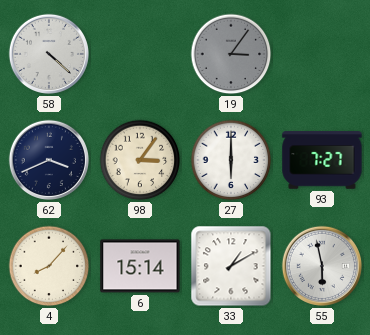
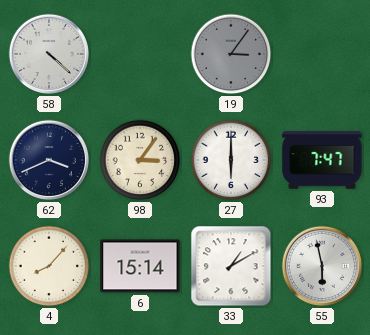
93: 7:27 -> 7:47 (322, 160)
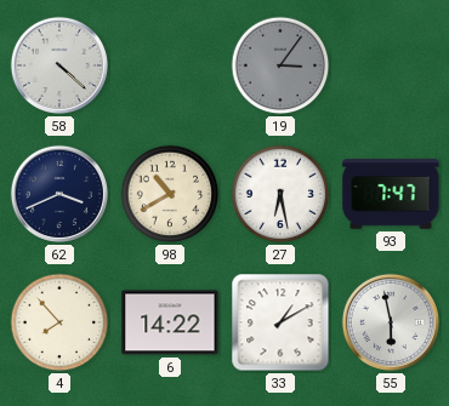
98: 3:06 -> 10:40 (170, 194)
27: 6:00 -> 6:28 (280, 194)
4: 8:07 -> 7:53 (59, 322)
6: 15:14 -> 14:22 (170, 322)
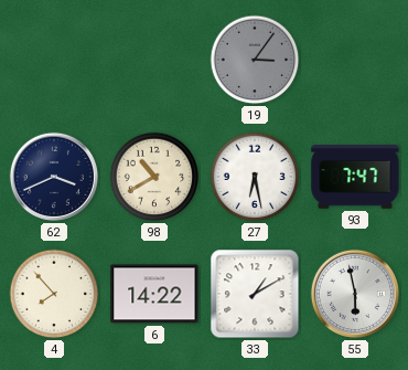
58: 4:22 -> none (59, 65)
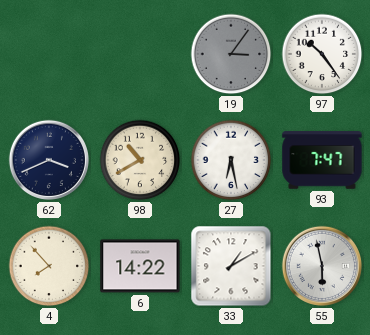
97: none -> 10:24 (322, 54)
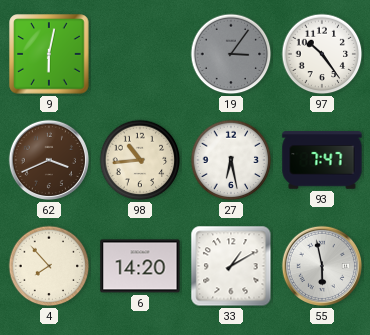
9: none -> 6:02 (49, 54)
62 dial: navy -> brown (49, 160)
98: 10:40 -> 10:44 (140, 160)
6: 14:22 -> 14:20 (140, 266)
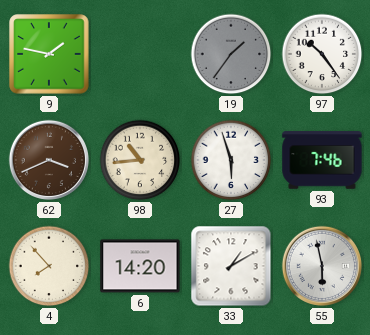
9: 6:02 -> 1:47 (49, 54)
19: 3:06 -> 1:36 (231, 54)
27: 6:28 -> 5:57 (231, 160)
93: 7:47 -> 7:46 (322, 160)
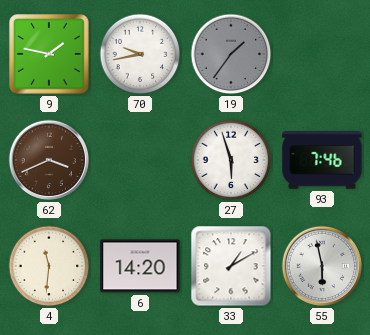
70: none -> 9:43 (140, 54)
97: 10:24 -> none (322, 54)
98: 10:44 -> none (140, 160)
4: 7:53 -> 11:31 (49, 266)
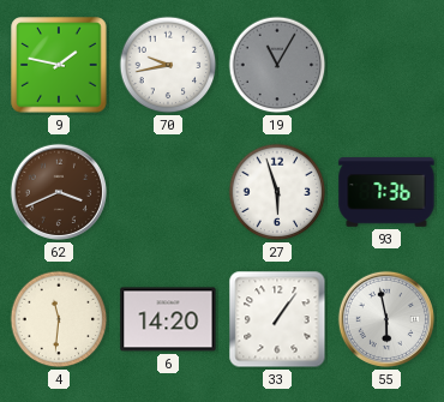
19: 1:36 -> 11:05 (277, 65)
93: 7:46 -> 7:36 (386, 192)
33: 1:10 -> 1:06 (277, 319)
